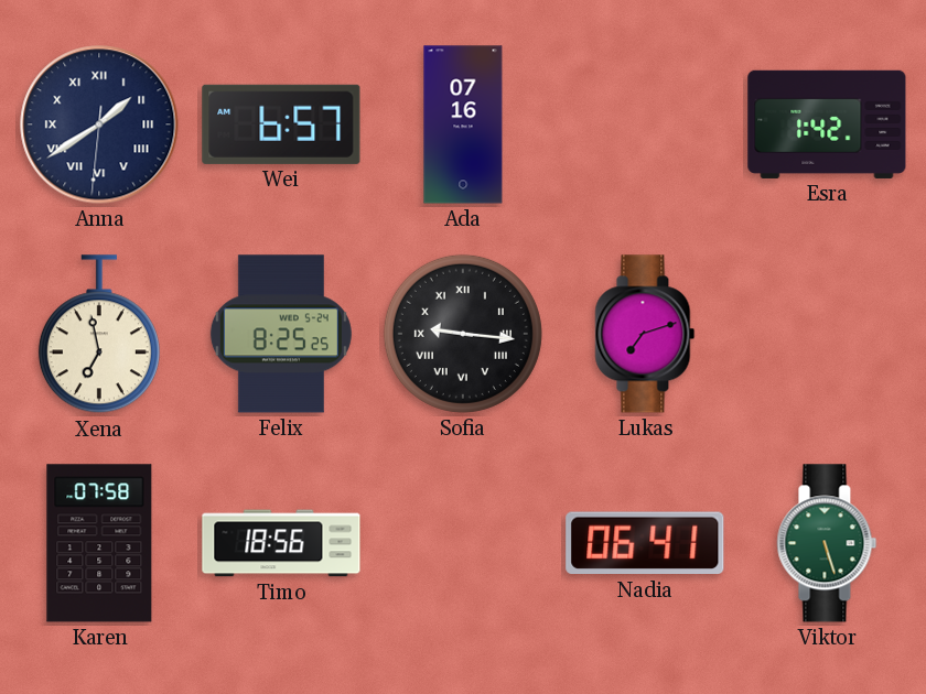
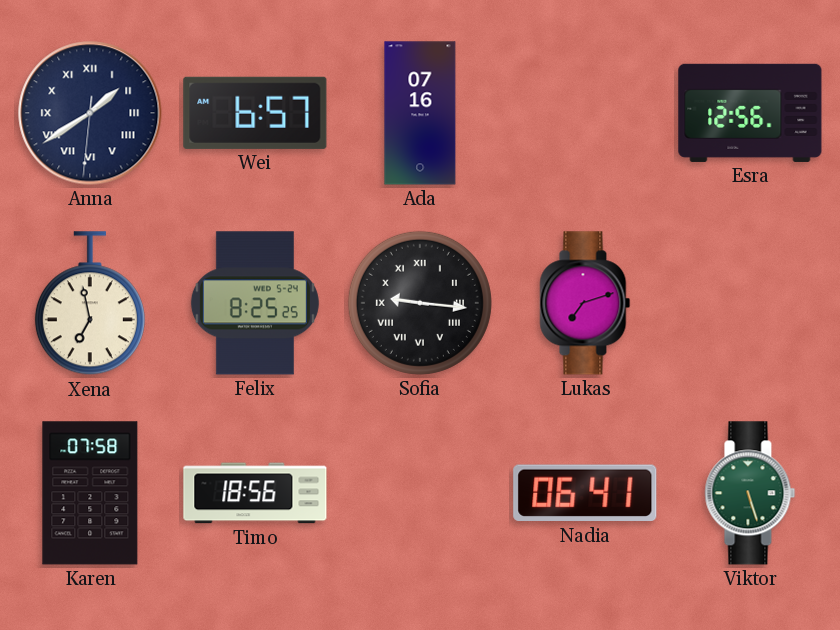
Esra: 1:42 -> 12:56 (750, 113)
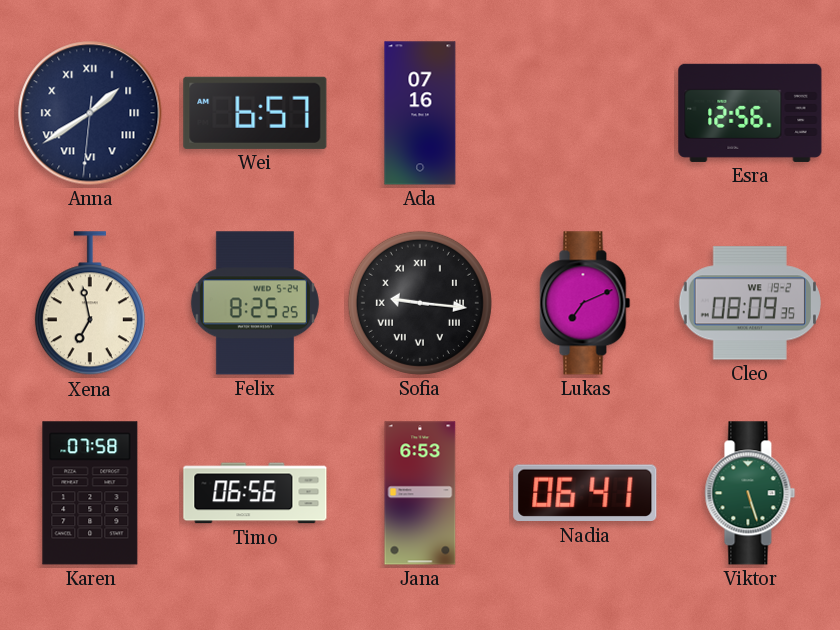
Lukas: 7:12 -> 7:11 (585, 303)
Cleo: none -> 08:09 (749, 303)
Timo: 18:56 -> 06:56 (255, 493)
Jana: none -> 6:53 (420, 493)
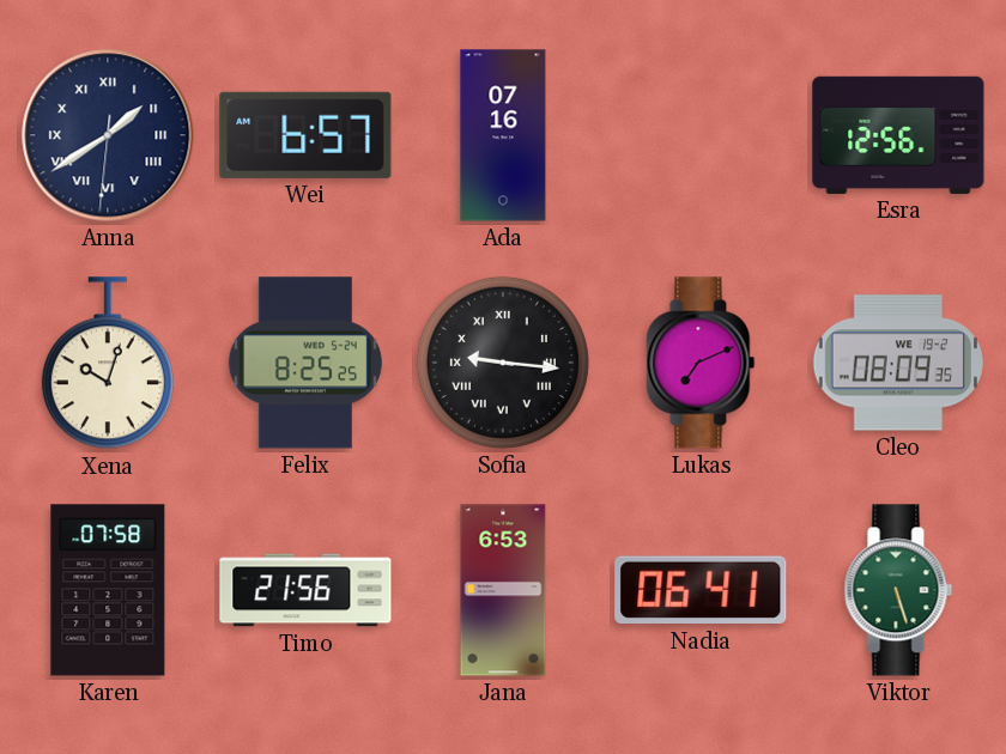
Xena: 6:58 -> 10:03 (108, 364)
Timo: 06:56 -> 21:56 (305, 590)
